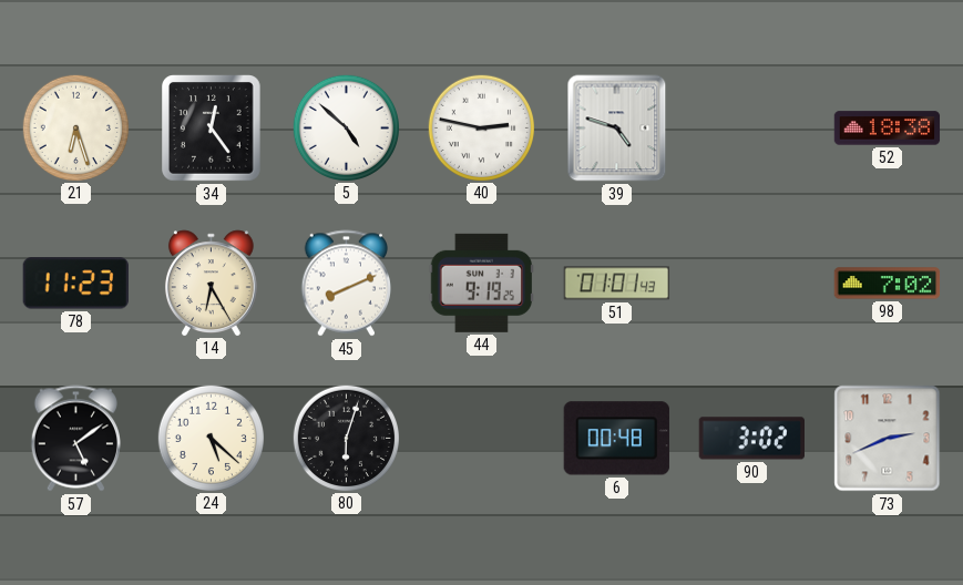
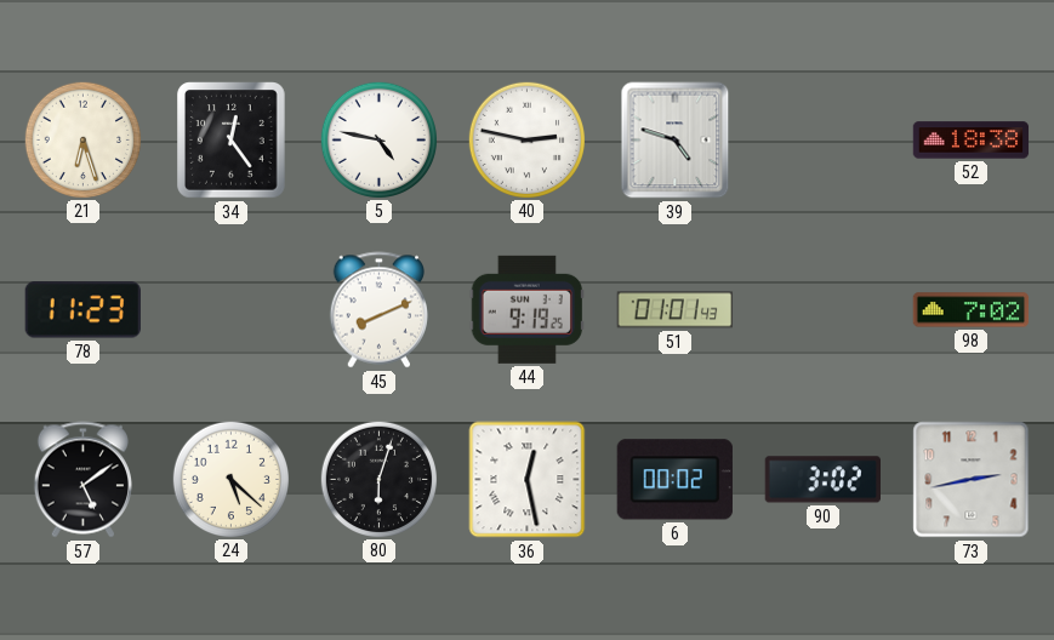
5: 4:52 -> 4:47 (378, 139)
14: 6:25 -> none (211, 283)
36: none -> 12:28 (528, 480)
6: 00:48 -> 00:02 (674, 480)
73: 2:41 -> 2:43 (972, 480)
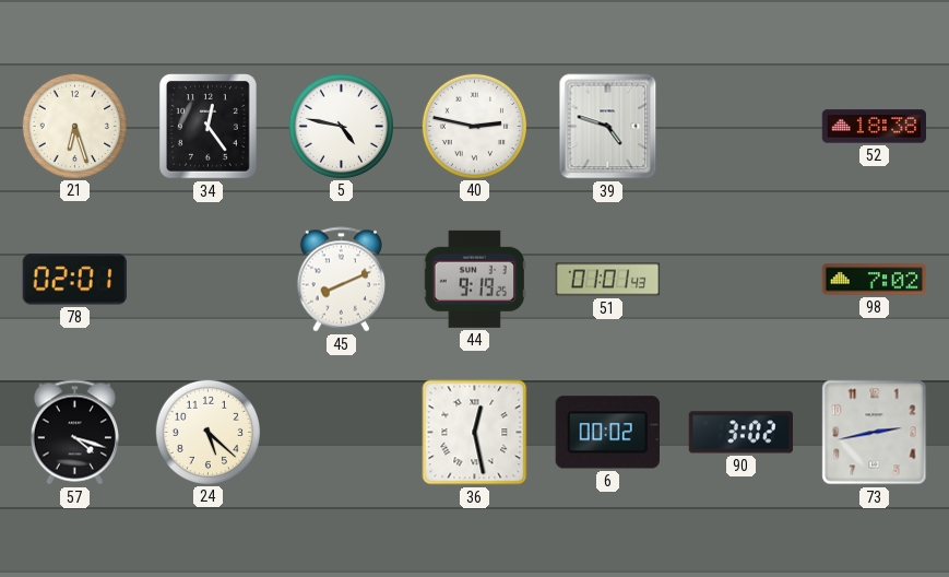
78: 11:23 -> 02:01 (74, 280)
57: 5:09 -> 4:18 (74, 433)
80: 6:03 -> none (378, 479)
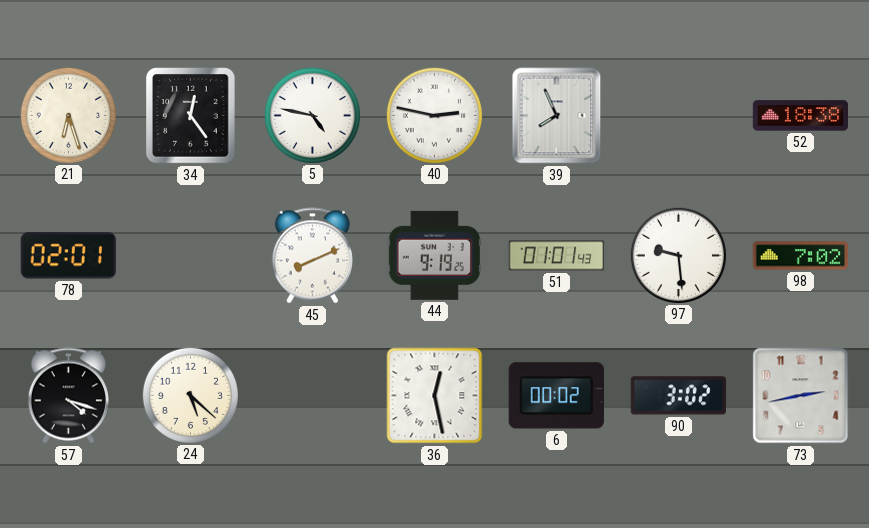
39: 4:48 -> 7:56 (557, 116)
97: none -> 9:29 (678, 255)
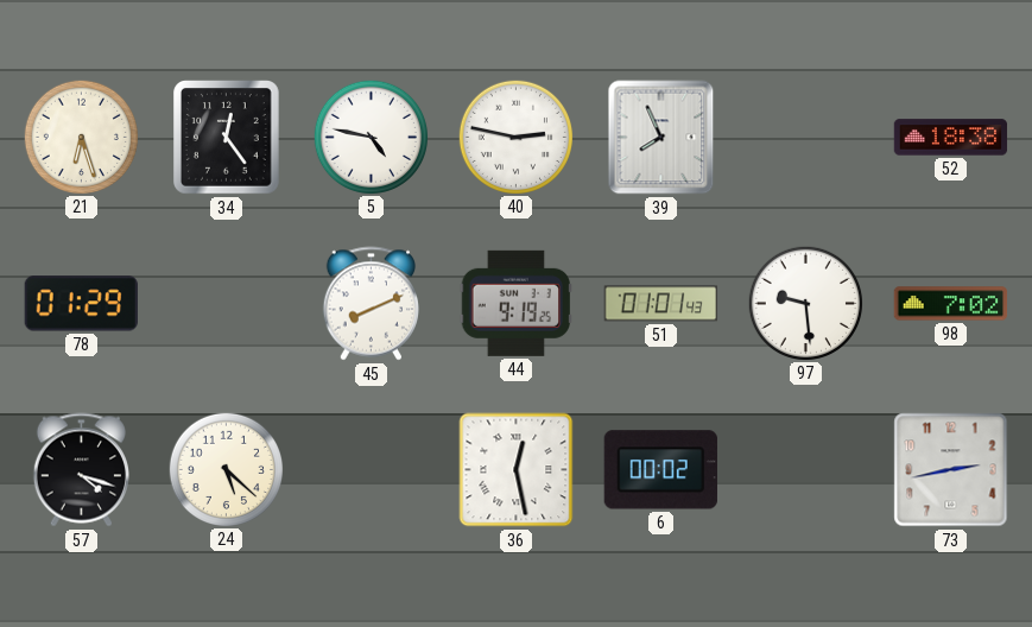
78: 02:01 -> 01:29 (81, 304)
90: 3:02 -> none (678, 396)
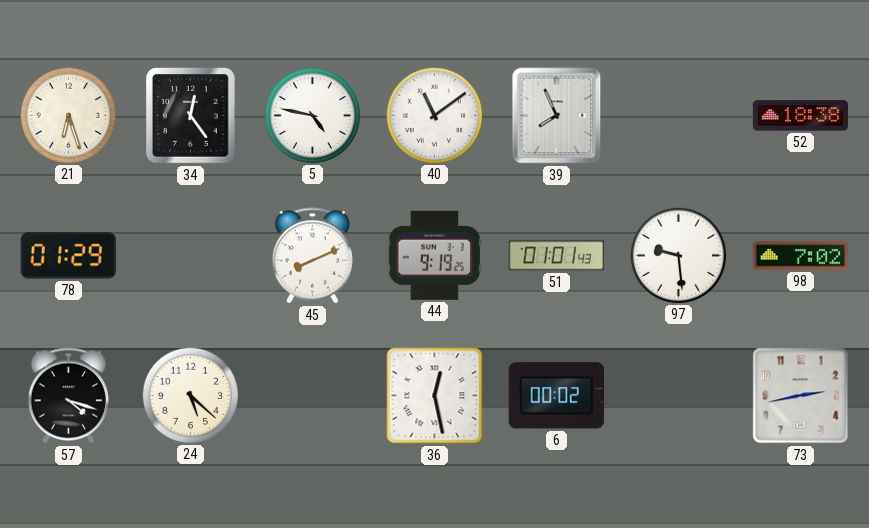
40: 2:47 -> 11:09 (434, 115)
